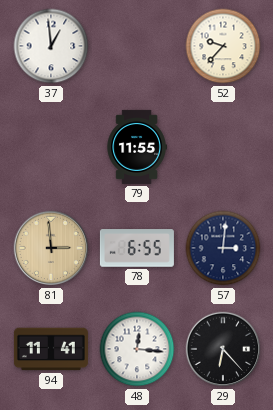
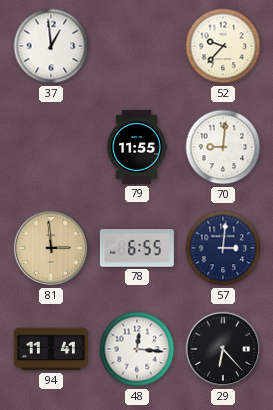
70: none -> 9:01 (223, 147)
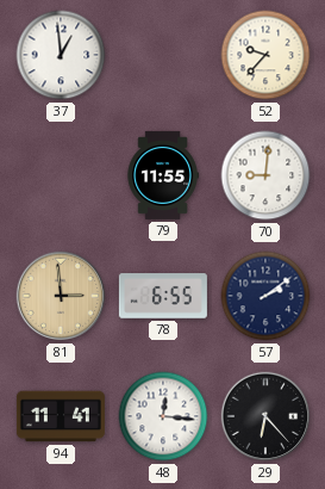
57: 3:01 -> 2:09 (265, 296)
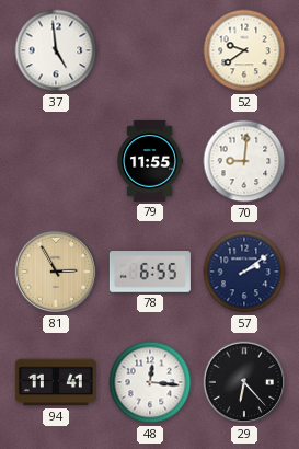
37: 12:59 -> 4:59 (56, 50)
52: 9:37 -> 9:39 (244, 50)
81: 2:59 -> 2:55 (56, 272)
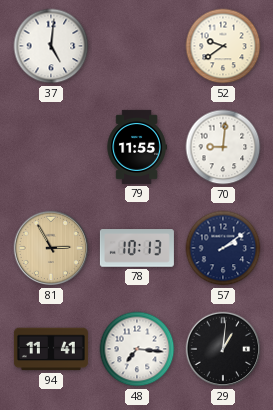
37: 4:59 -> 5:01 (51, 46)
78: 6:55 -> 10:13 (137, 248)
48: 12:16 -> 7:16 (137, 349)
29: 6:23 -> 1:01 (223, 349)
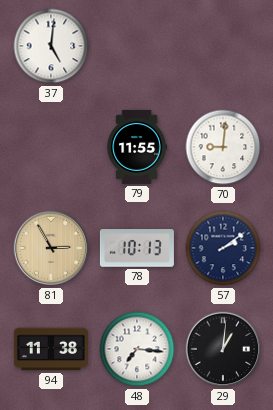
52: 9:39 -> none (223, 46)
94: 11:41 -> 11:38 (51, 349)
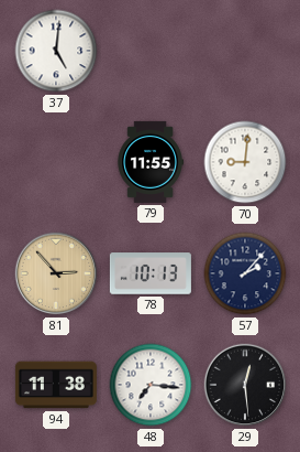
81: 2:55 -> 2:53 (56, 273)
57: 2:09 -> 2:07 (245, 273)
29: 1:01 -> 12:29 (245, 385)
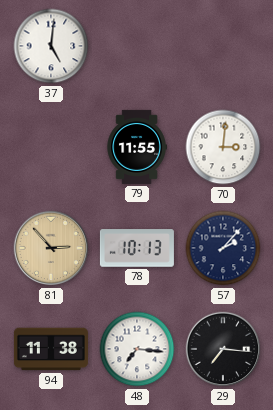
70: 9:01 -> 3:01 (223, 147)
29: 12:29 -> 7:16 (223, 349)
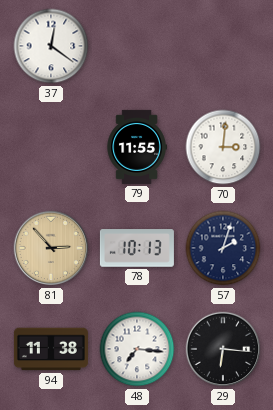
37: 5:01 -> 12:21 (51, 46)
57: 2:07 -> 2:03 (223, 248)
29: 7:16 -> 6:16 (223, 349)
